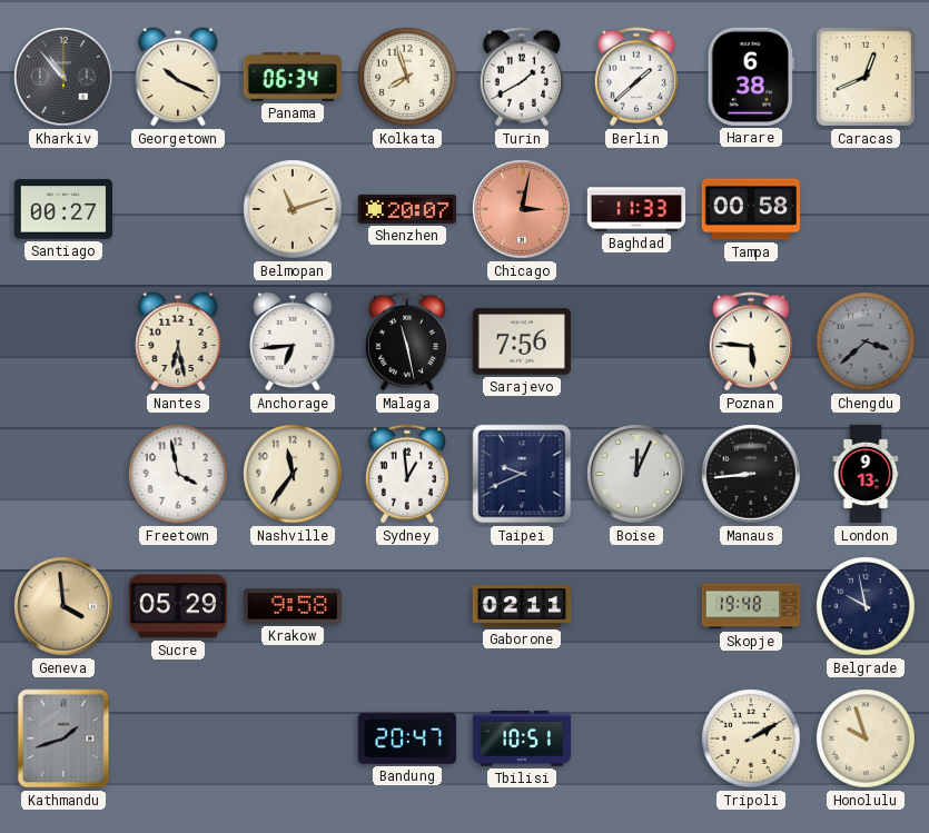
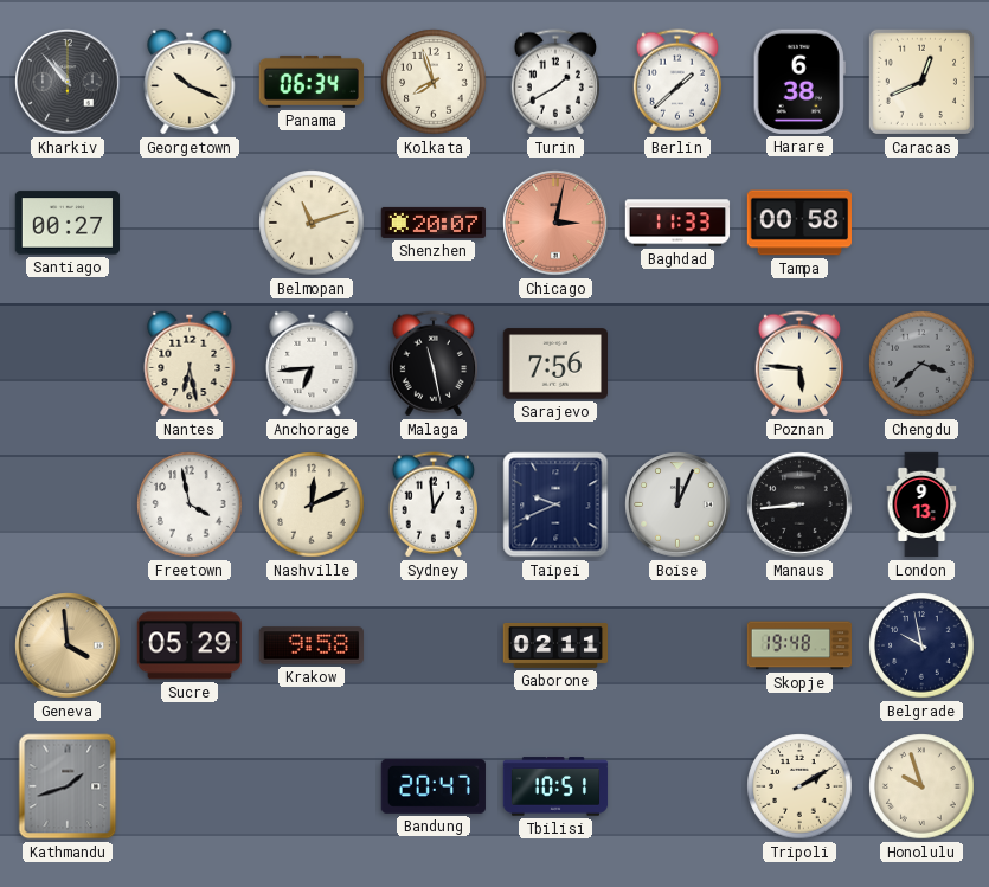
Nashville: 11:36 -> 12:11 (312, 504)
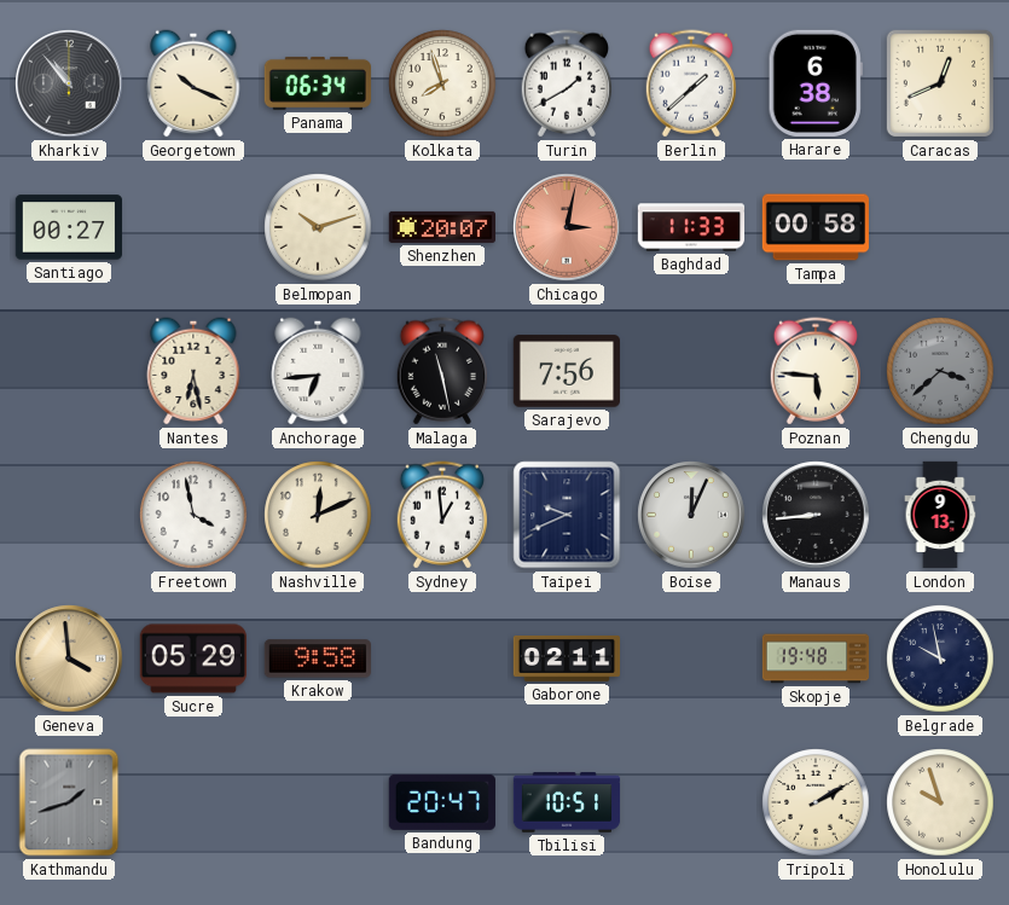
Belmopan: 11:12 -> 10:12 (318, 227)
